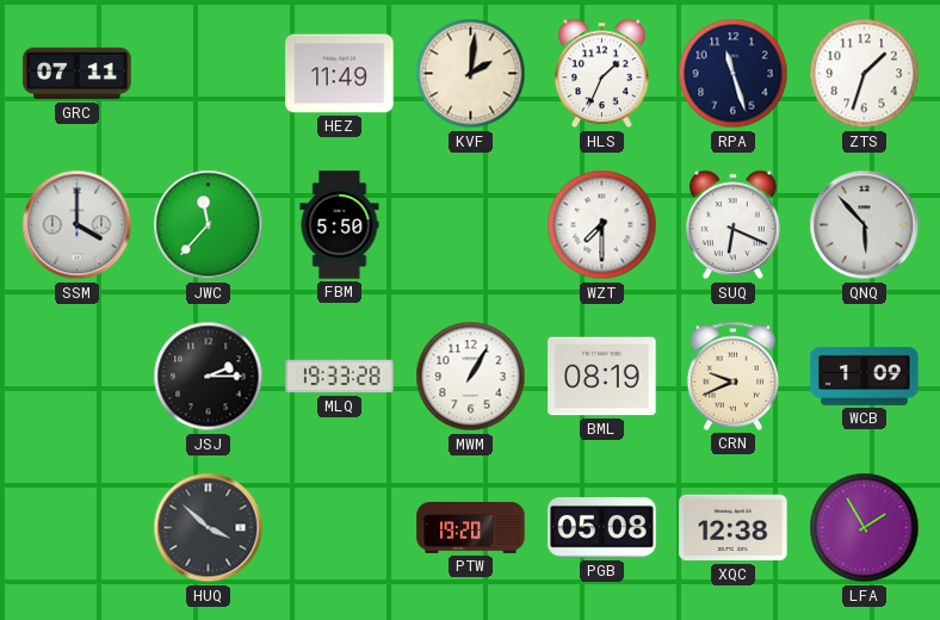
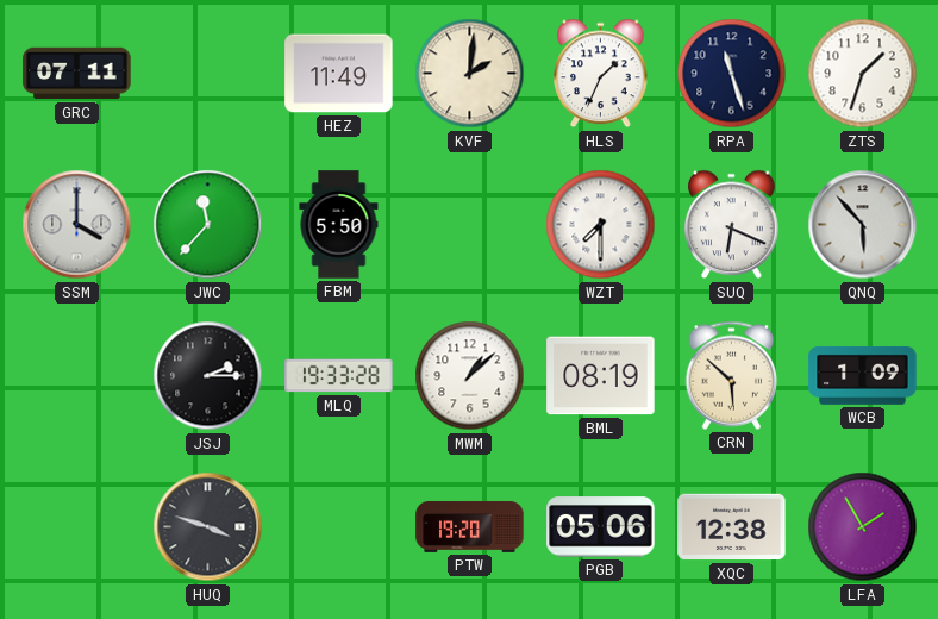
MWM: 1:05 -> 1:08 (470, 376)
CRN: 9:41 -> 5:52 (731, 375)
HUQ: 3:52 -> 3:48 (208, 527)
PGB: 05:08 -> 05:06 (601, 527)
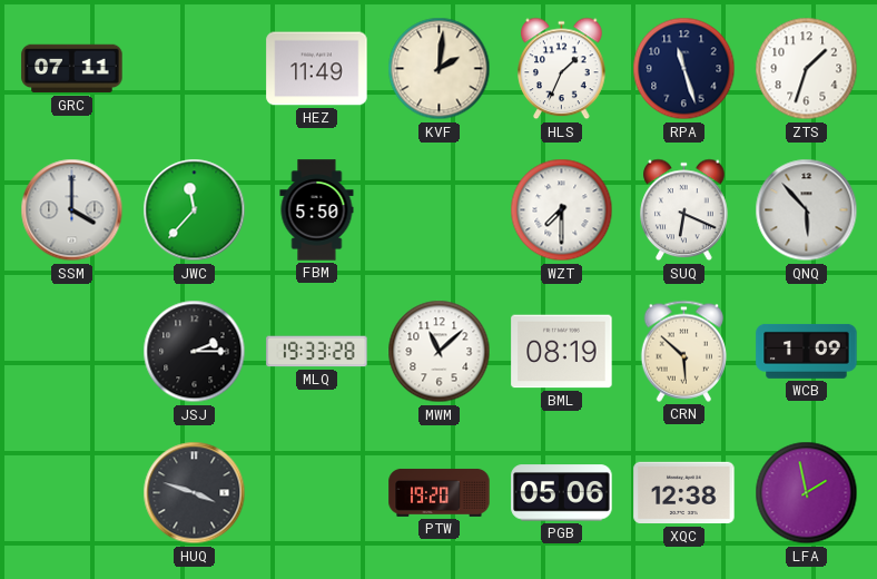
MWM: 1:08 -> 11:08 (440, 352)
LFA: 1:55 -> 1:58 (807, 493)
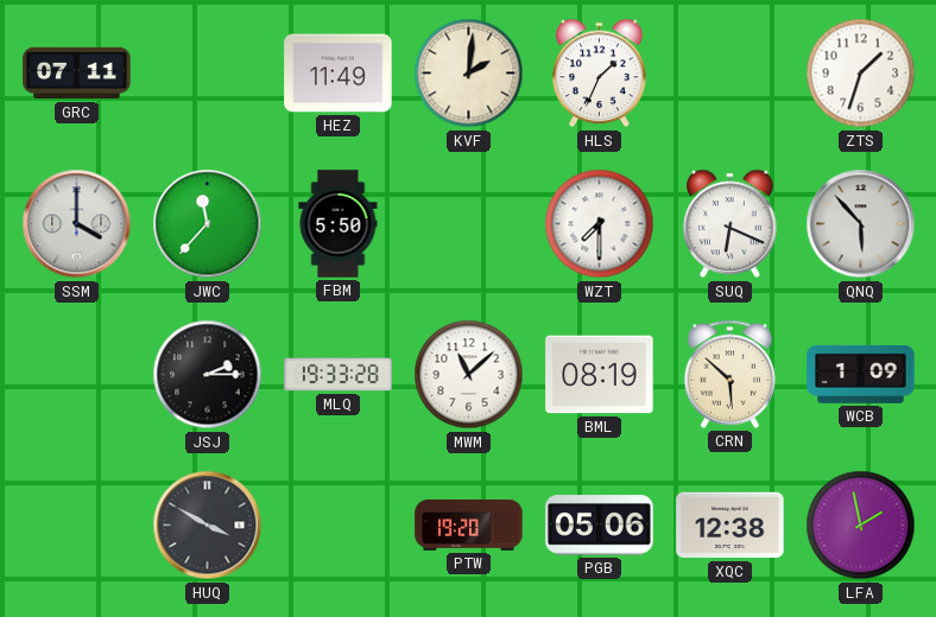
RPA: 11:27 -> none (684, 69)
HUQ: 3:48 -> 3:50 (208, 526)
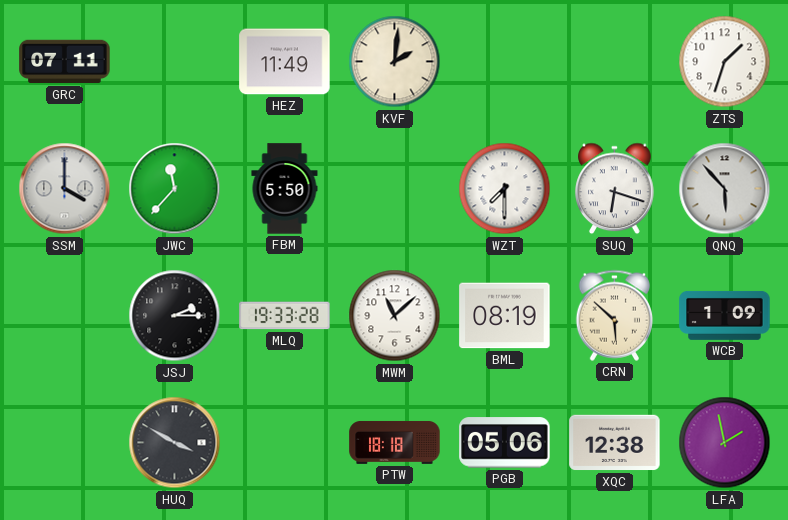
HLS: 1:34 -> none (600, 74)
SUQ: 6:19 -> 6:18 (615, 189)
PTW: 19:20 -> 18:18 (395, 442)
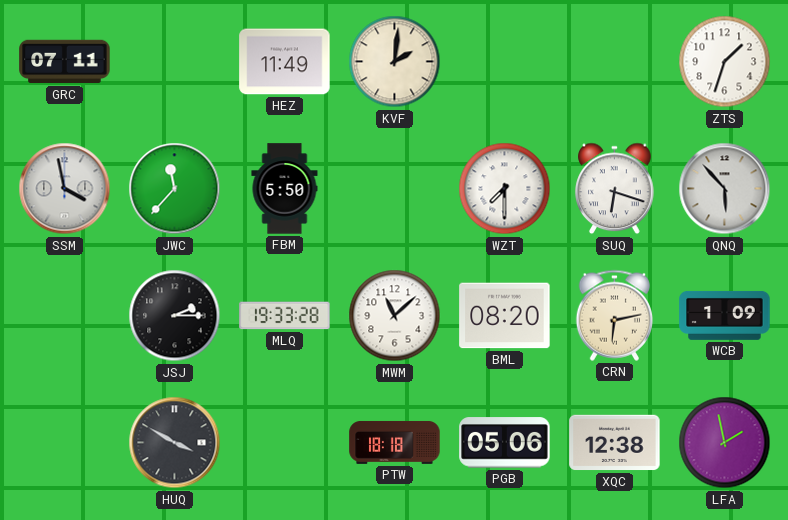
SSM: 4:00 -> 3:58 (65, 189)
BML: 08:19 -> 08:20 (505, 316)
CRN: 5:52 -> 6:13 (614, 315)
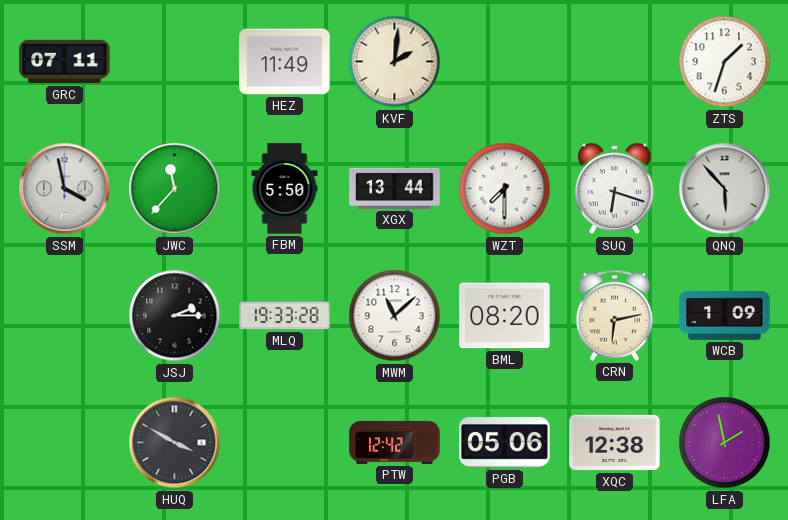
XGX: none -> 13:44 (395, 188)
PTW: 18:18 -> 12:42 (395, 442)
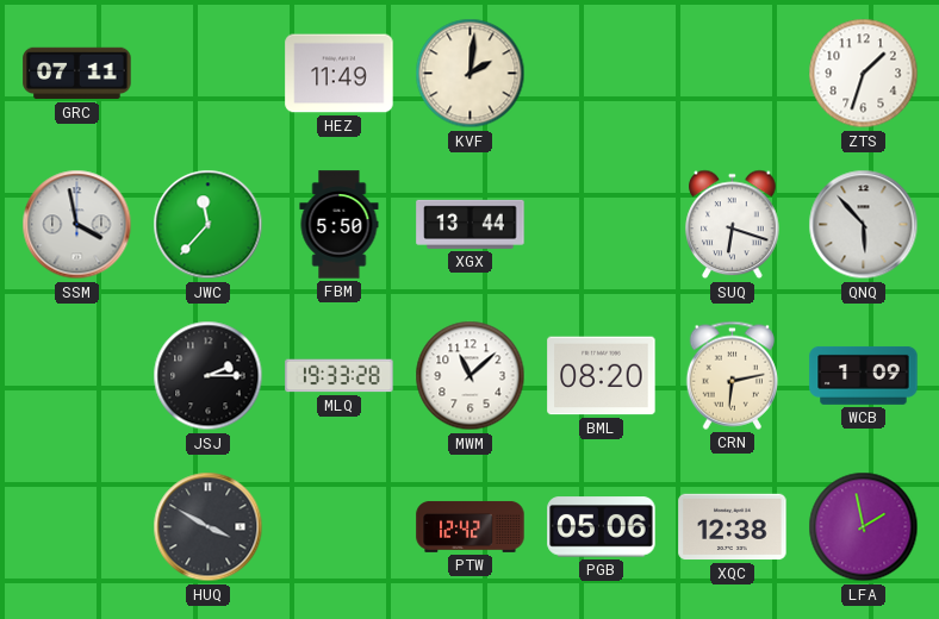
WZT: 7:30 -> none (505, 189)
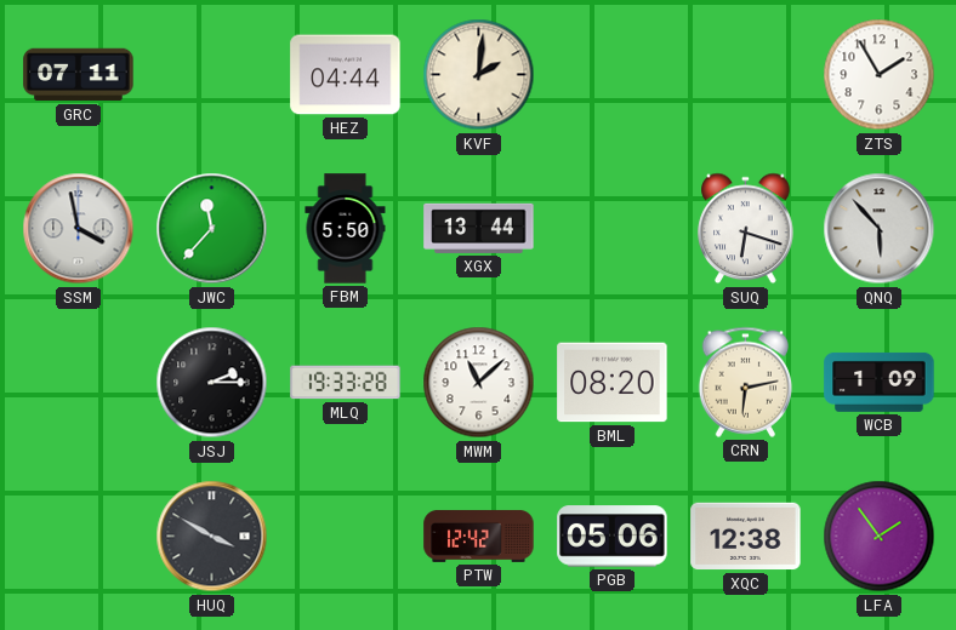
HEZ: 11:49 -> 04:44 (346, 75)
ZTS: 1:33 -> 1:55 (880, 75)
LFA: 1:58 -> 1:54 (880, 537)
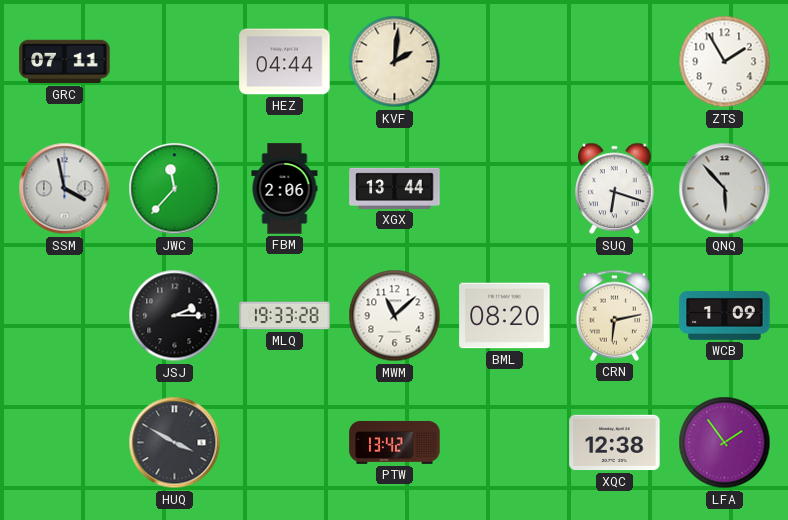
FBM: 5:50 -> 2:06 (285, 189)
PTW: 12:42 -> 13:42 (395, 442)
PGB: 05:06 -> none (613, 537)
